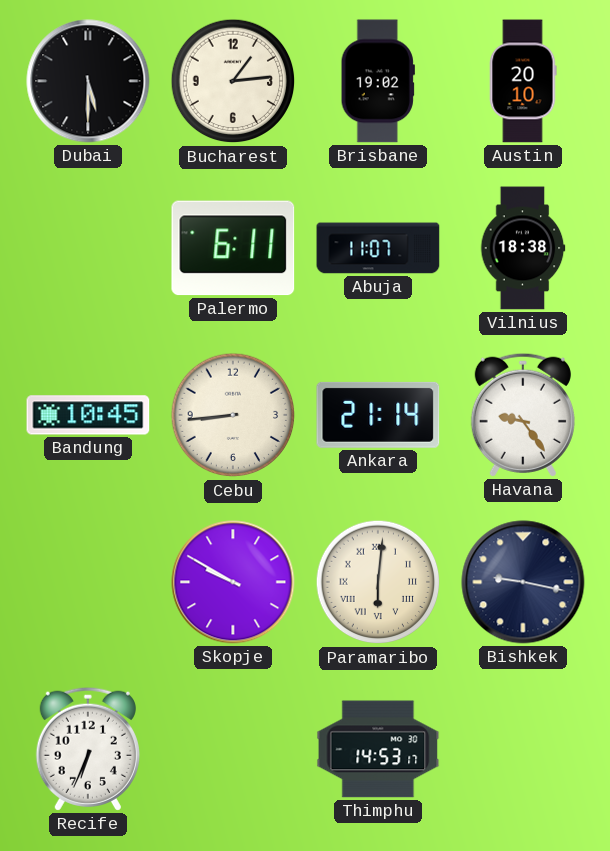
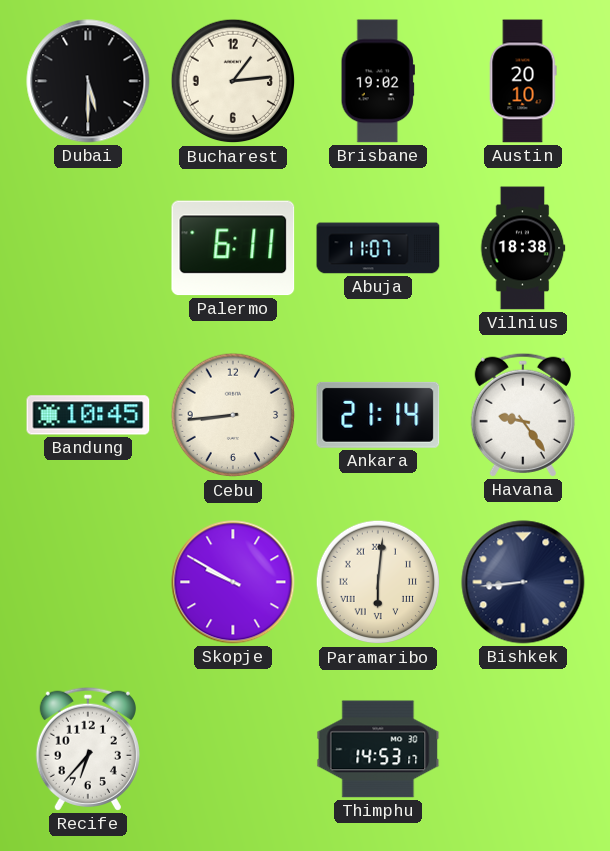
Bishkek: 9:17 -> 8:44 (523, 582)
Recife: 6:34 -> 6:37 (88, 749)
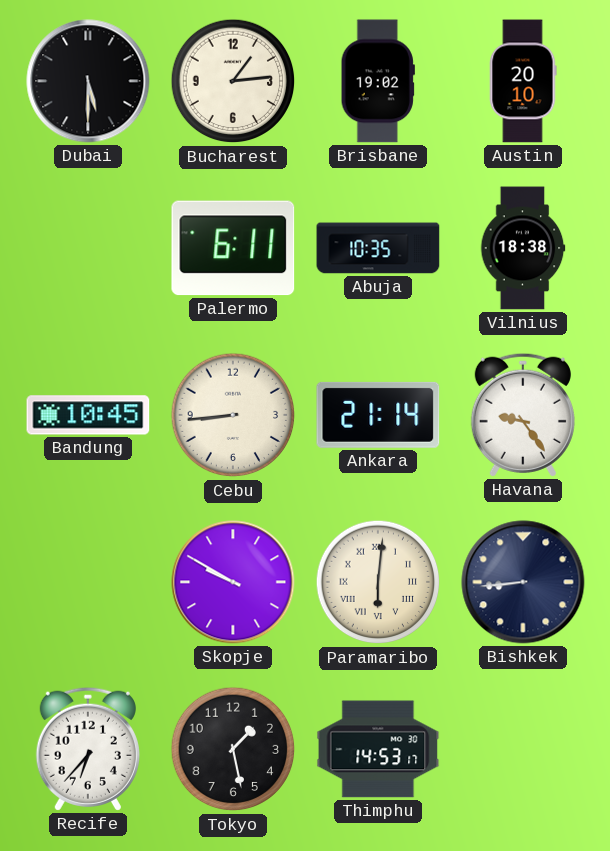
Abuja: 11:07 -> 10:35 (378, 248)
Tokyo: none -> 1:28 (233, 749)
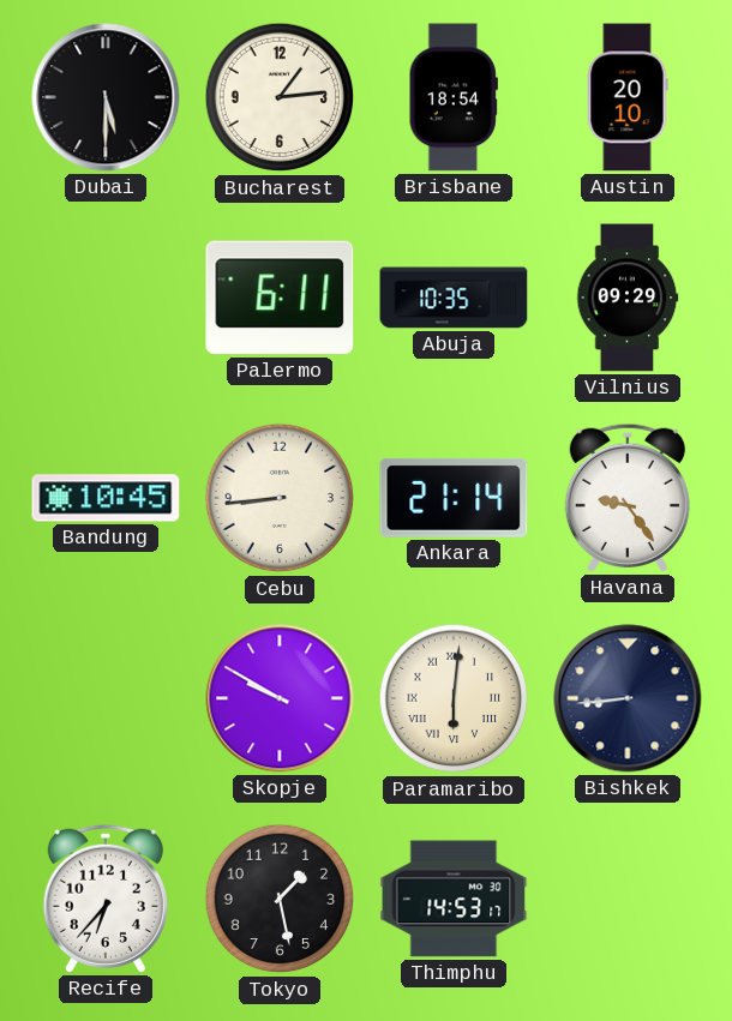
Brisbane: 19:02 -> 18:54 (454, 97)
Vilnius: 18:38 -> 09:29 (628, 298)
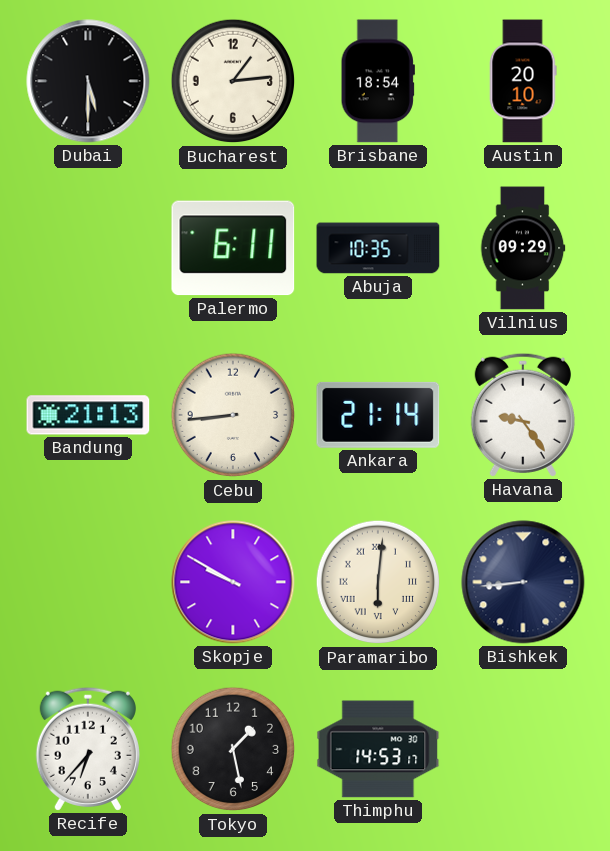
Bandung: 10:45 -> 21:13 (88, 415)
